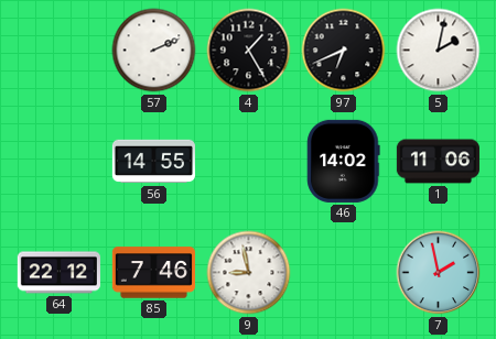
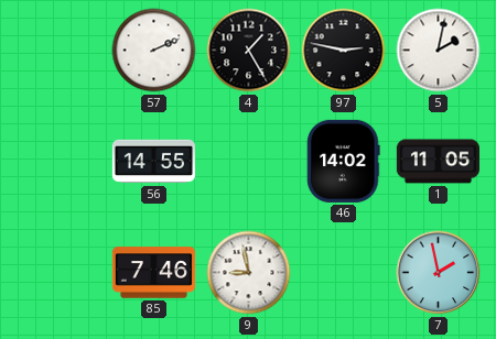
97: 6:41 -> 2:47 (344, 51)
1: 11:06 -> 11:05 (438, 162)
64: 22:12 -> none (58, 273)
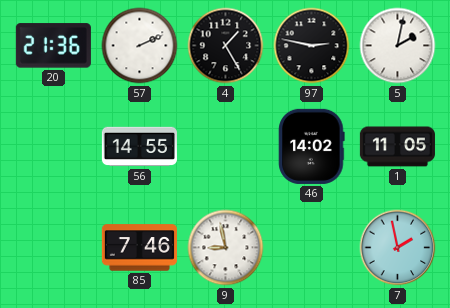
20: none -> 21:36 (53, 46)
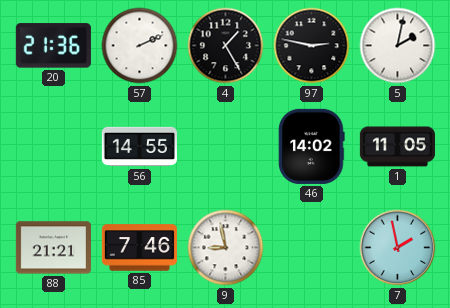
88: none -> 21:21 (53, 248)
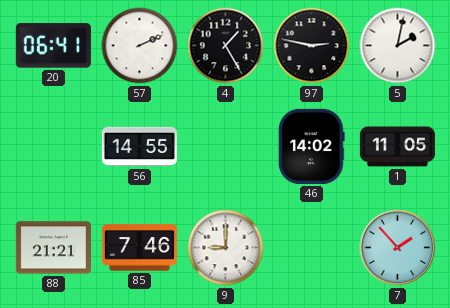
20: 21:36 -> 06:41 (53, 46)
9: 8:58 -> 9:00 (226, 248)
7: 1:58 -> 1:53 (398, 248)
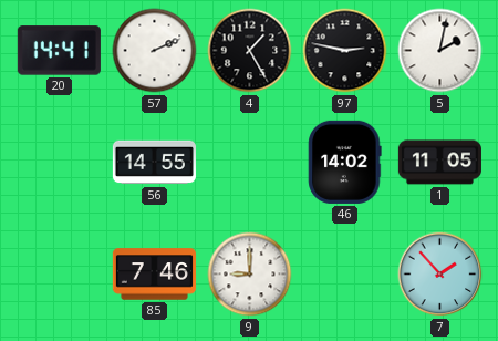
20: 06:41 -> 14:41 (59, 51)
88: 21:21 -> none (53, 248)
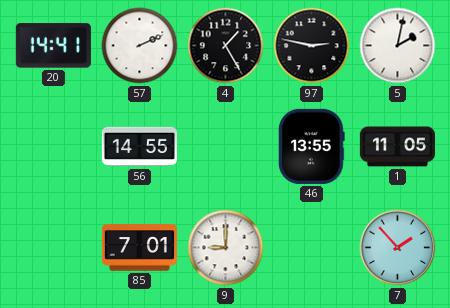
46: 14:02 -> 13:55 (312, 146)
85: 7:46 -> 7:01 (139, 248)
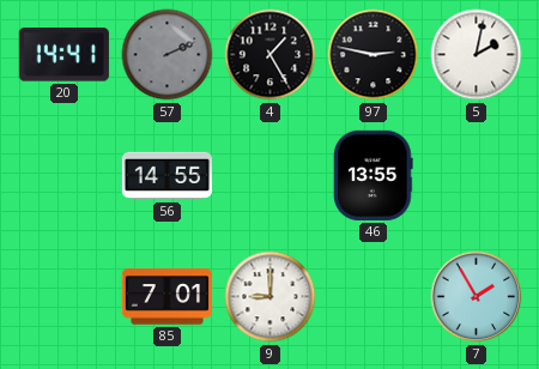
57 dial: white -> grey (168, 55)
1: 11:05 -> none (397, 147)
7: 1:53 -> 1:55 (477, 297)
